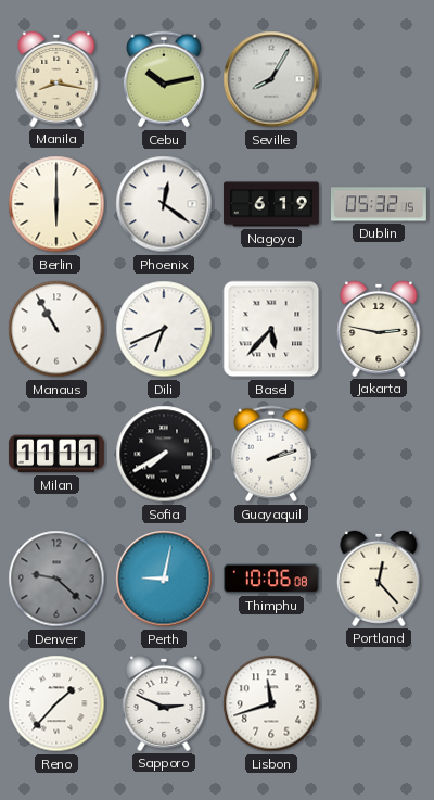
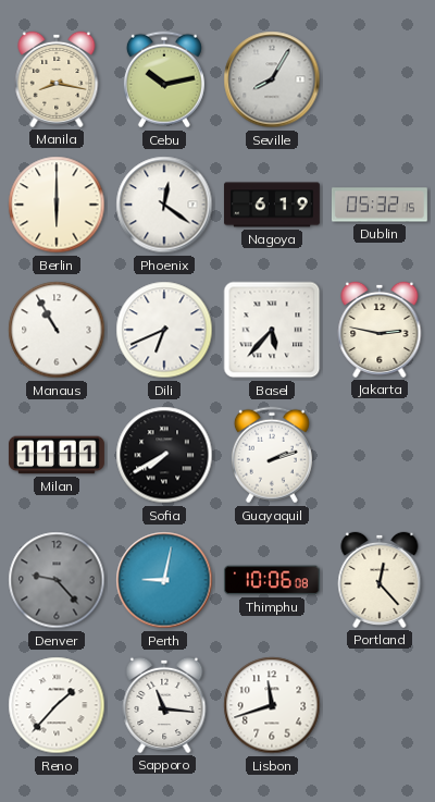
Denver: 9:22 -> 9:23 (57, 580)
Sapporo: 2:49 -> 11:16 (164, 705)
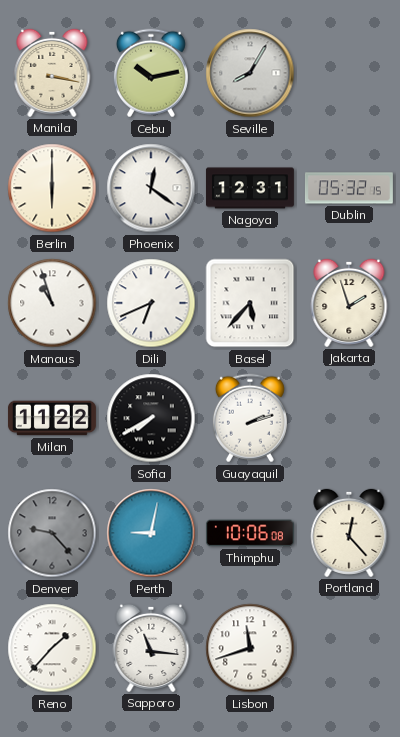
Manila: 8:17 -> 3:17 (52, 73)
Nagoya: 6:19 -> 12:31 (250, 188)
Manaus: 10:55 -> 10:57 (52, 303)
Jakarta: 2:47 -> 1:57 (349, 303)
Milan: 11:11 -> 11:22 (52, 418)
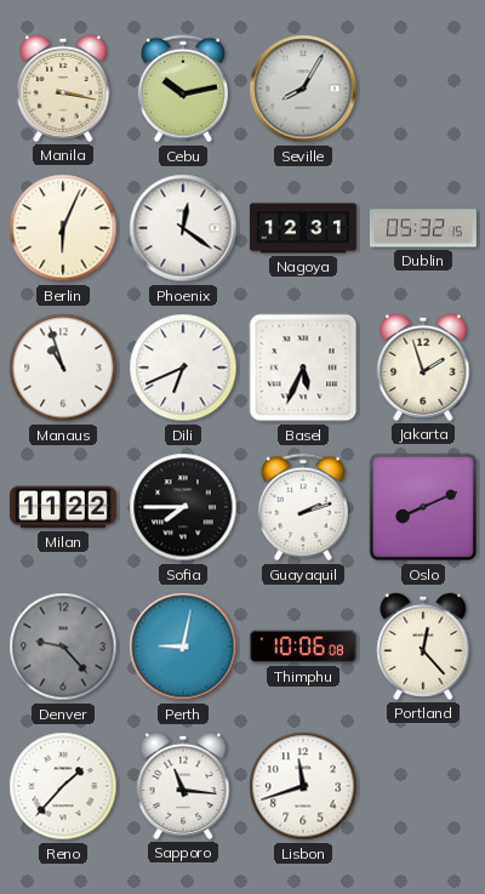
Berlin: 6:00 -> 6:04 (63, 228)
Basel: 5:37 -> 5:34 (303, 368)
Sofia: 7:40 -> 7:45 (183, 507)
Oslo: none -> 8:11 (423, 507)
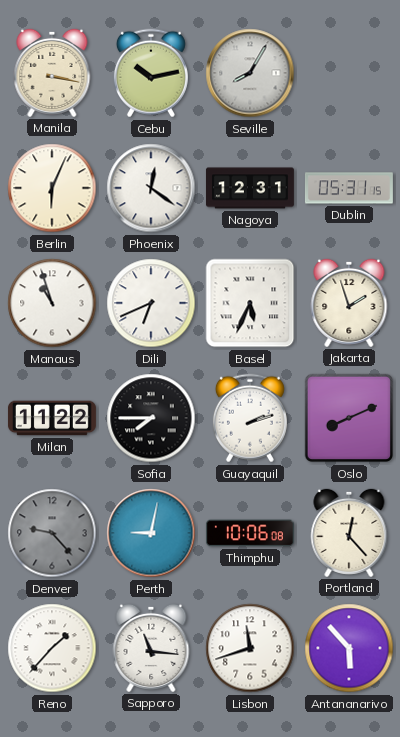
Dublin: 05:32 -> 05:31 (349, 188)
Antananarivo: none -> 5:53 (349, 648)
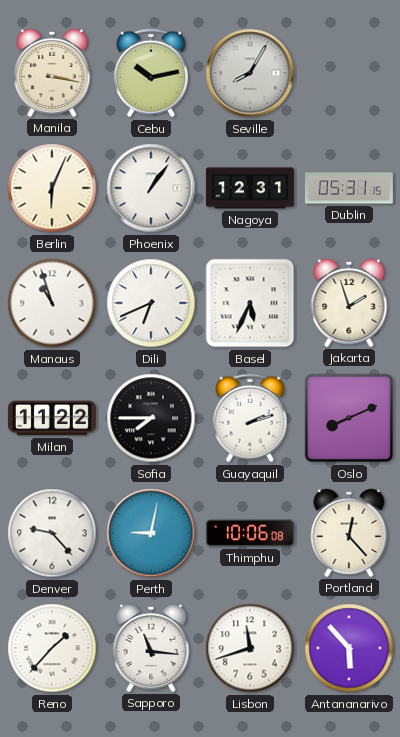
Phoenix: 12:21 -> 1:06 (151, 188)
Denver dial: grey -> white (52, 533)
